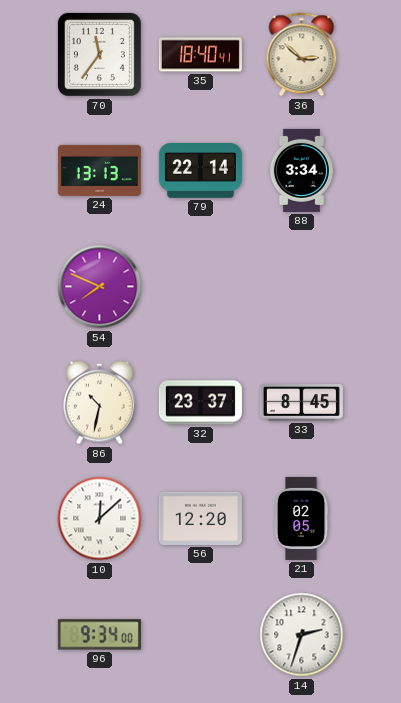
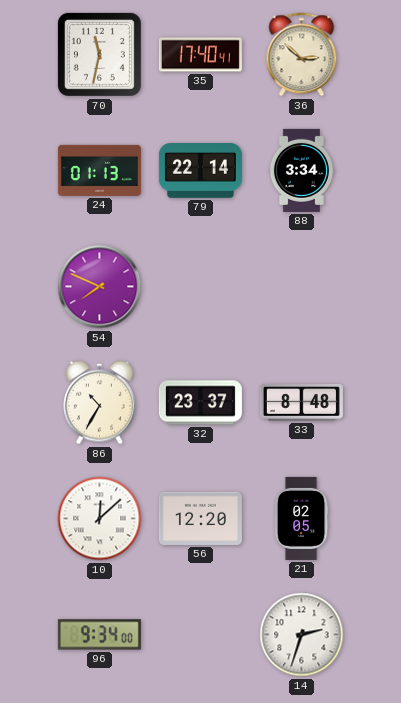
70: 11:36 -> 11:32 (99, 54)
35: 18:40 -> 17:40 (200, 55)
24: 13:13 -> 01:13 (99, 170)
86: 10:32 -> 10:35 (100, 403)
33: 8:45 -> 8:48 (301, 403)
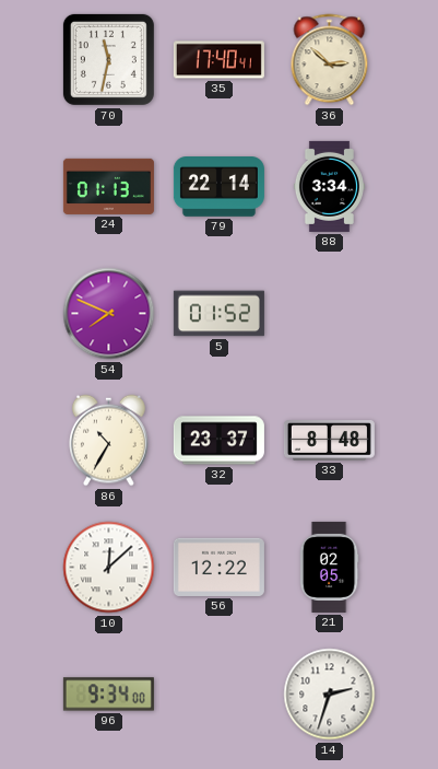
5: none -> 01:52 (218, 314)
56: 12:20 -> 12:22 (218, 567)
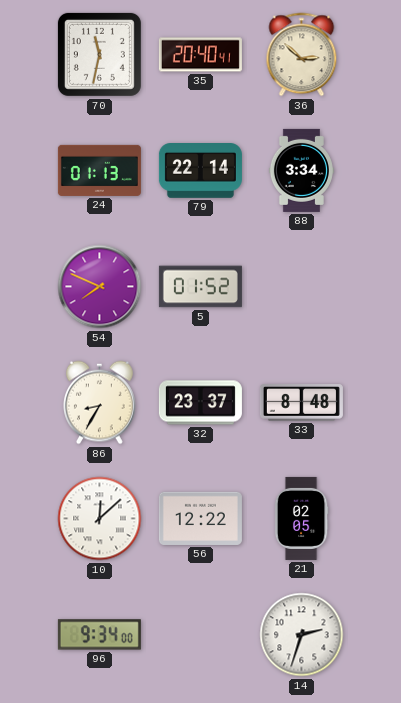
35: 17:40 -> 20:40 (200, 55)
86: 10:35 -> 8:35 (100, 403)
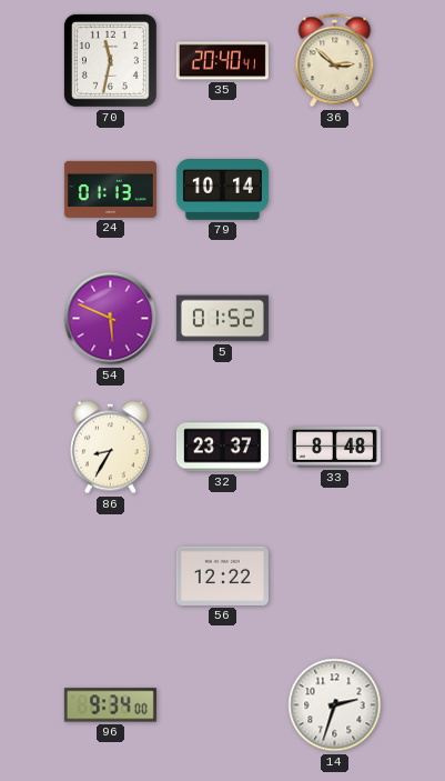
79: 22:14 -> 10:14 (222, 190)
88: 3:34 -> none (301, 170)
54: 7:49 -> 5:49 (111, 319)
10: 12:08 -> none (100, 519)
21: 02:05 -> none (301, 518)
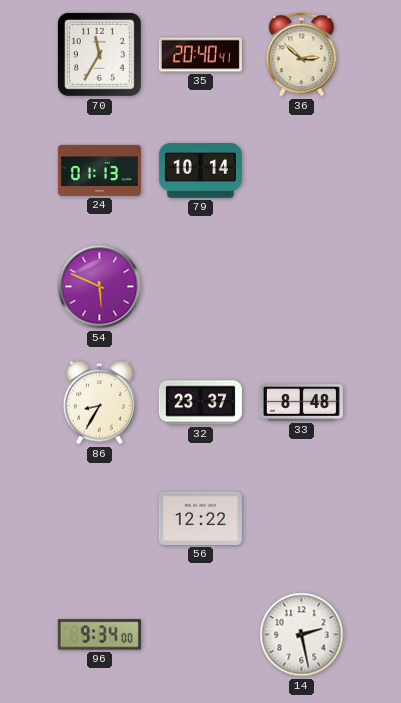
70: 11:32 -> 11:35 (99, 54)
5: 01:52 -> none (222, 319)
14: 2:33 -> 2:28 (302, 635)
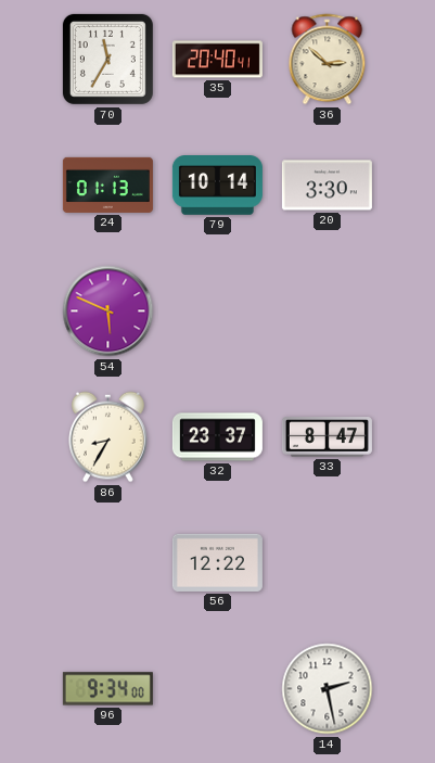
20: none -> 3:30 (327, 186)
33: 8:48 -> 8:47 (327, 437)
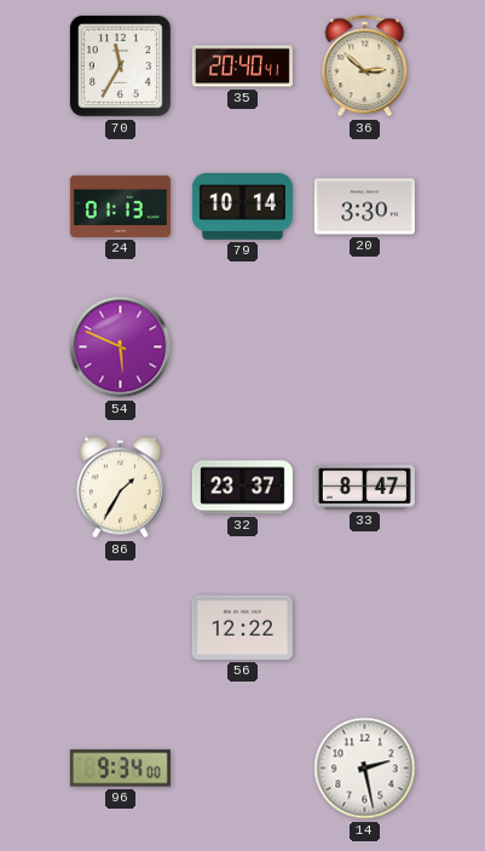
86: 8:35 -> 1:35 (121, 488)
